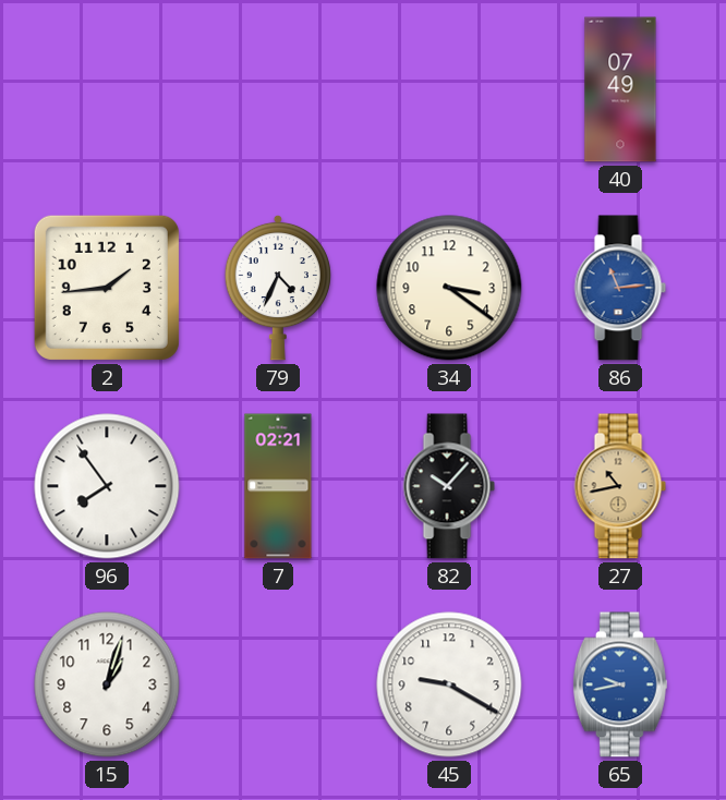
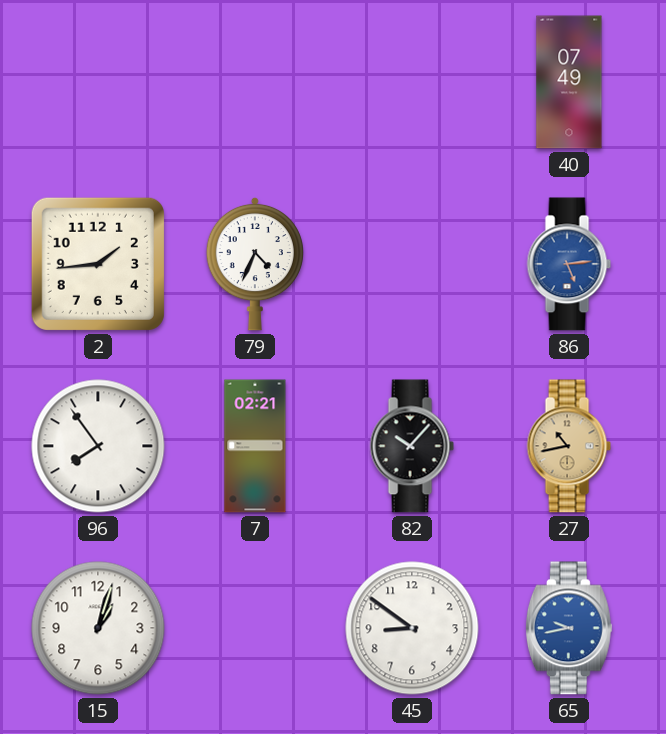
34: 3:21 -> none (449, 288)
86: 11:14 -> 5:14 (569, 264)
45: 9:20 -> 8:51 (412, 628)
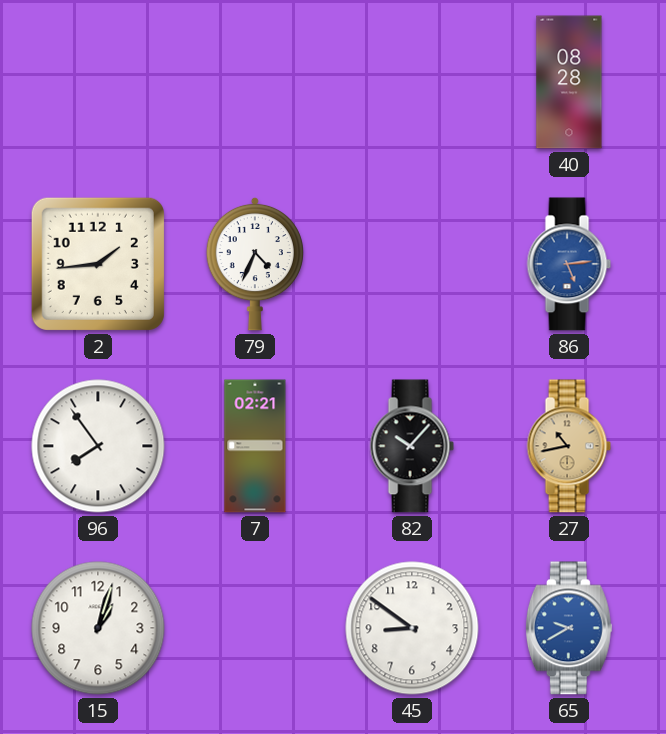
40: 07:49 -> 08:28 (569, 82)
65: 9:43 -> 9:40 (569, 628)
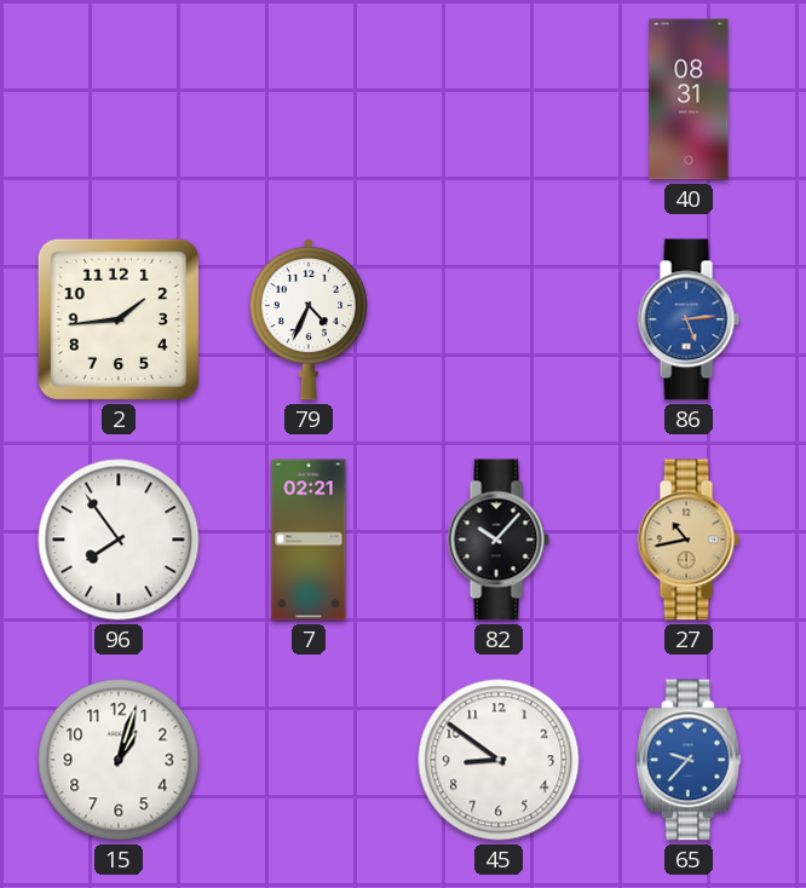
40: 08:28 -> 08:31 (689, 99)
65: 9:40 -> 9:37 (689, 760)
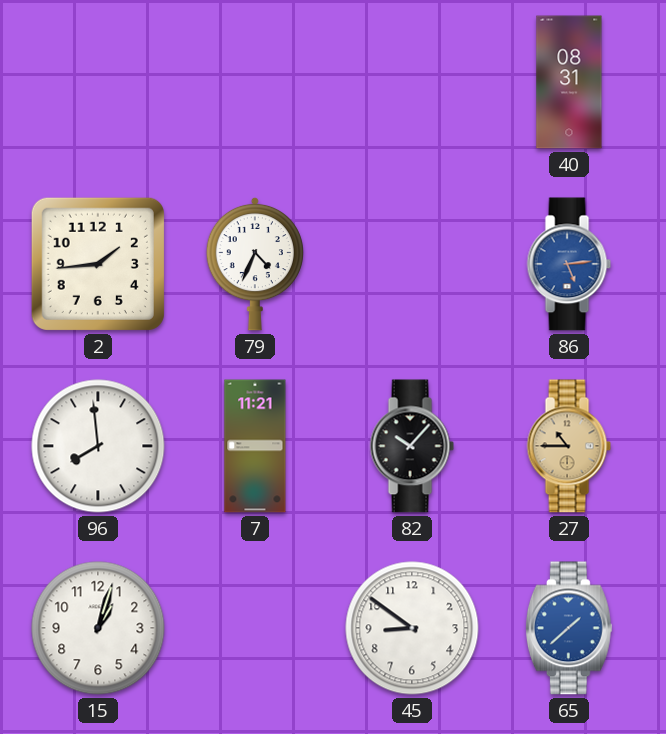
96: 7:54 -> 7:59 (98, 446)
7: 02:21 -> 11:21 (255, 446)
27: 10:43 -> 10:45 (569, 446)
65: 9:37 -> 1:38 (569, 628)
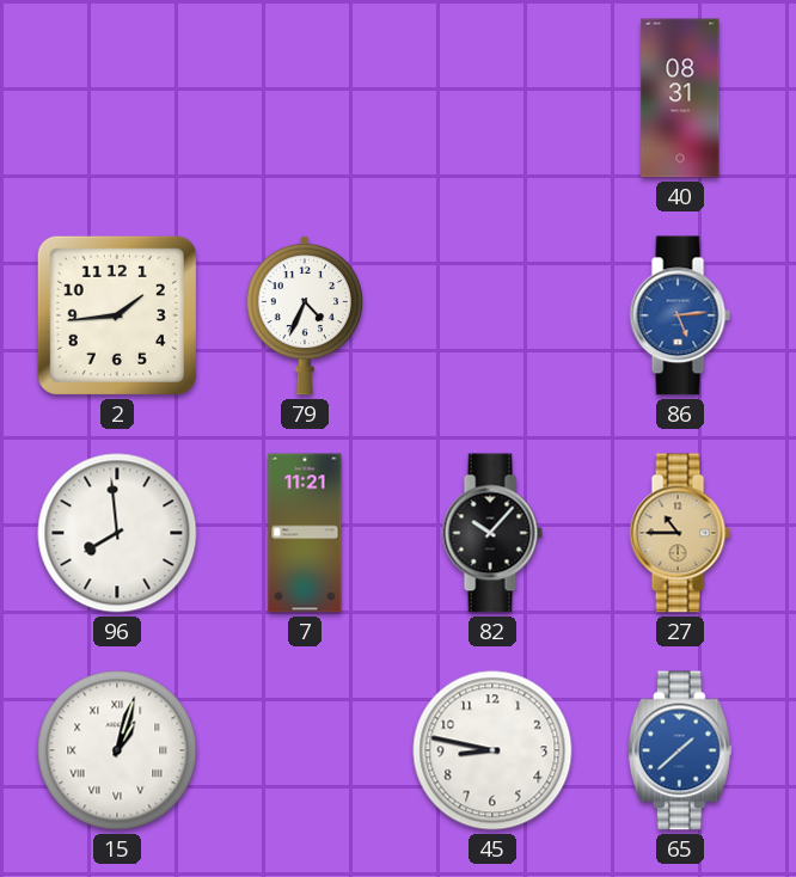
15 numerals: Arabic -> Roman (117, 750)
45: 8:51 -> 8:47 (492, 750)
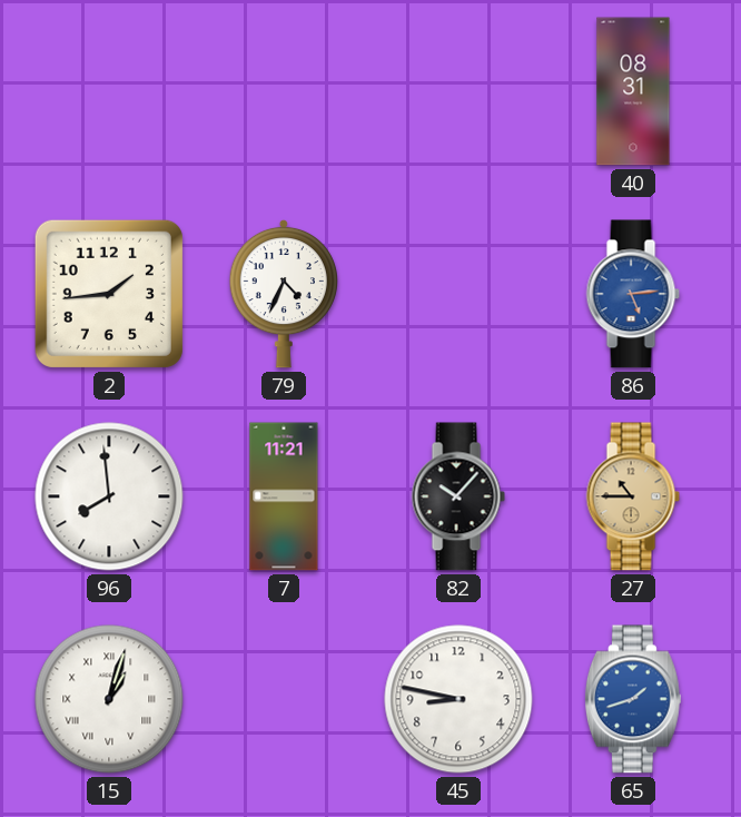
65: 1:38 -> 1:42 (633, 699)
